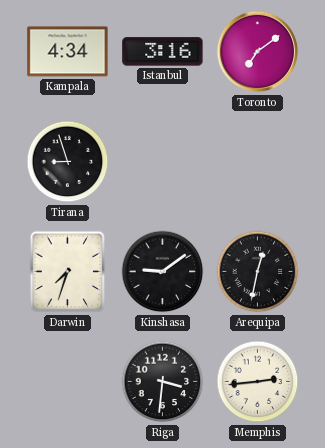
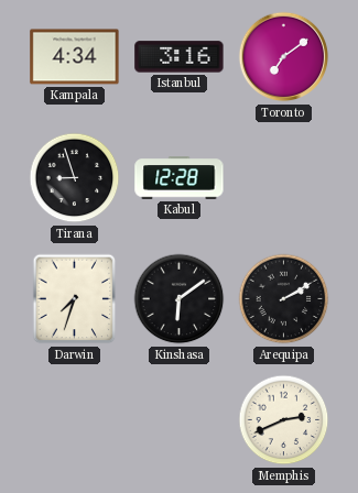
Kabul: none -> 12:28 (180, 178)
Kinshasa: 9:09 -> 6:09 (180, 299)
Arequipa: 12:32 -> 2:10 (284, 299)
Riga: 3:31 -> none (163, 382)
Memphis: 2:44 -> 2:41 (284, 420)
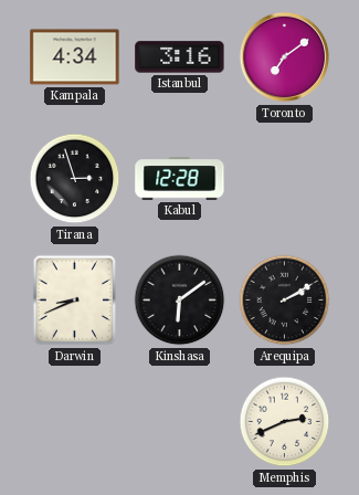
Tirana: 8:57 -> 2:57 (75, 179)
Darwin: 7:33 -> 8:41 (75, 301)
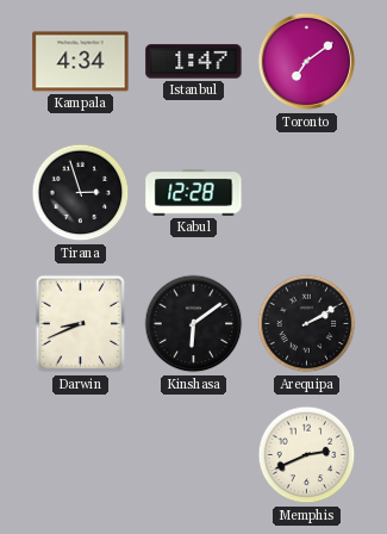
Istanbul: 3:16 -> 1:47 (194, 62)
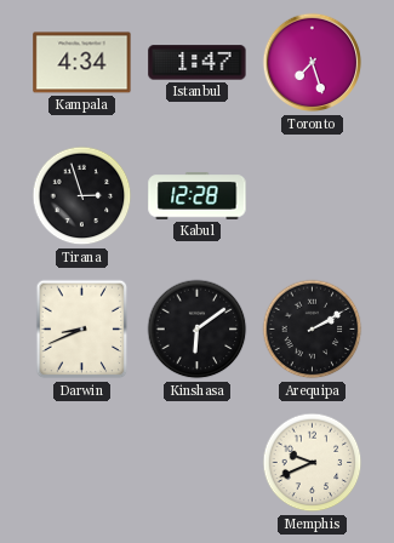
Toronto: 7:09 -> 7:27 (313, 63)
Memphis: 2:41 -> 9:41 (313, 463)
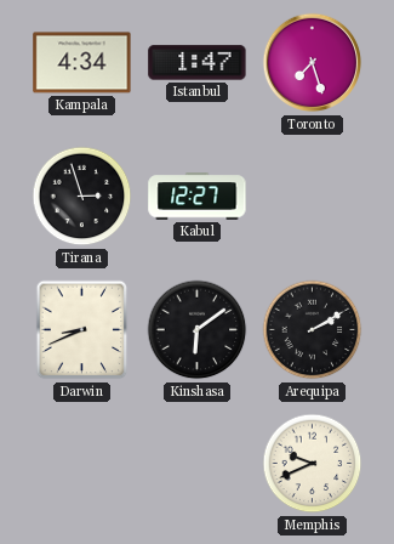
Kabul: 12:28 -> 12:27 (198, 197)
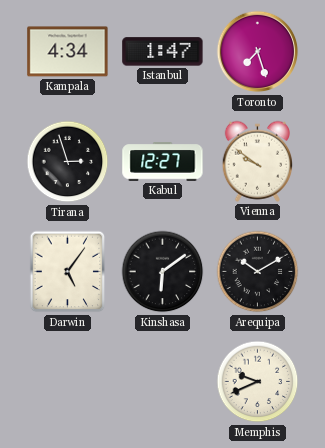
Vienna: none -> 9:51 (257, 161)
Darwin: 8:41 -> 5:06 (68, 272)
Arequipa: 2:10 -> 10:10 (258, 272)
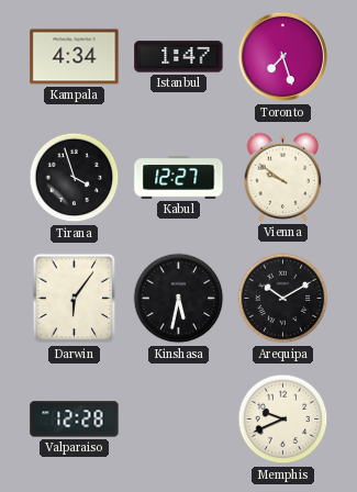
Tirana: 2:57 -> 3:57 (75, 178)
Darwin: 5:06 -> 6:06 (75, 299)
Kinshasa: 6:09 -> 5:32 (179, 299)
Valparaiso: none -> 12:28 (75, 420)
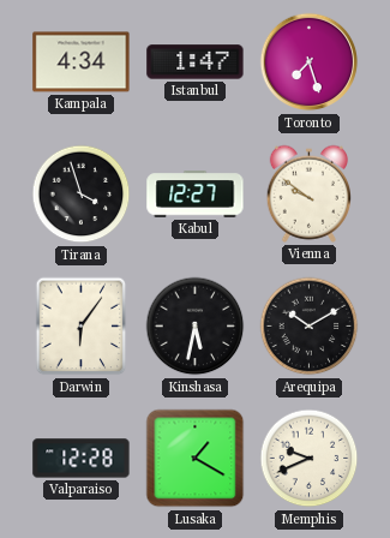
Lusaka: none -> 1:20 (196, 459)
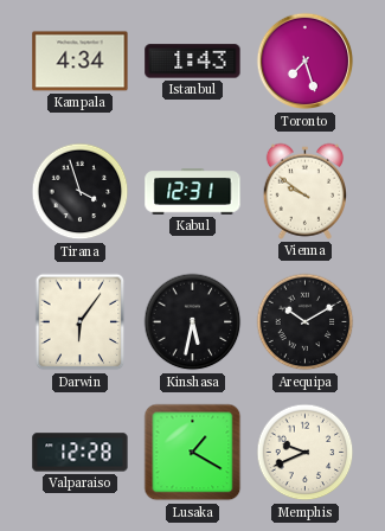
Istanbul: 1:47 -> 1:43 (193, 62)
Kabul: 12:27 -> 12:31 (193, 192)
